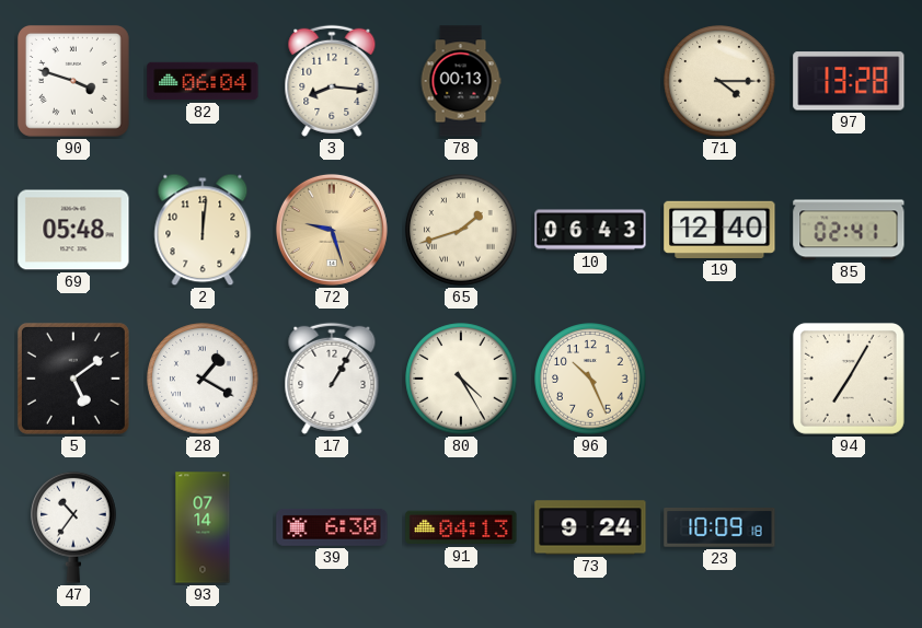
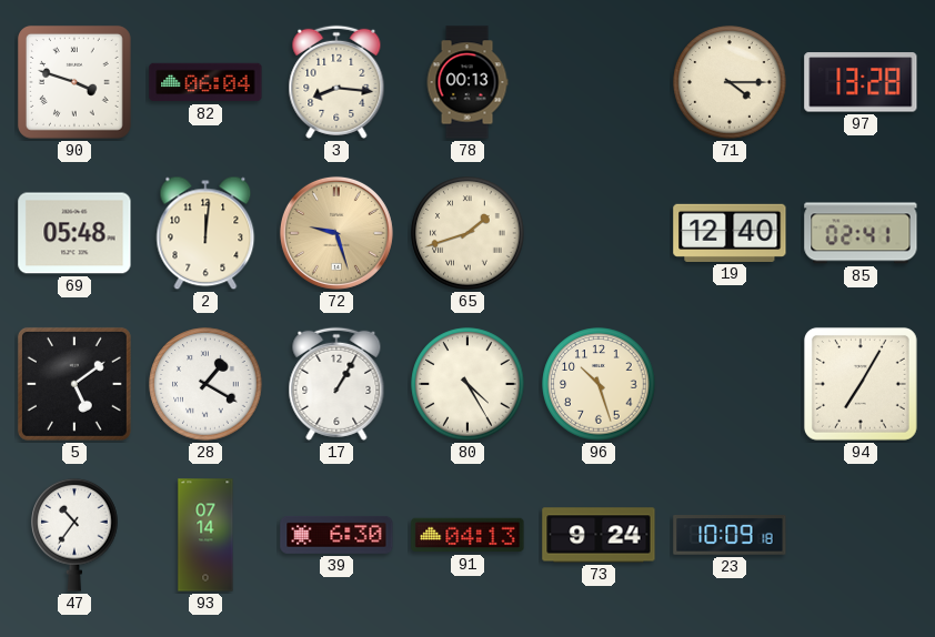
10: 06:43 -> none (590, 230)
96: 10:26 -> 10:27 (599, 384)
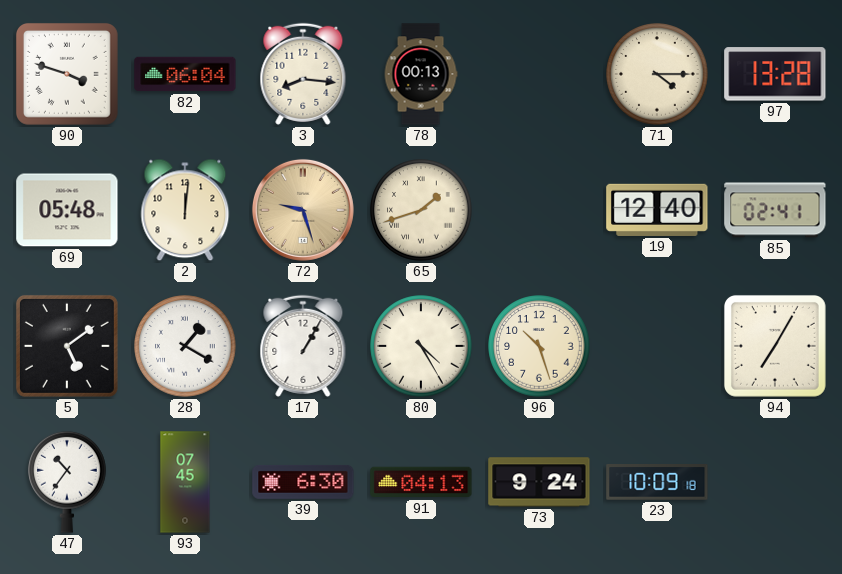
93: 07:14 -> 07:45 (185, 482)
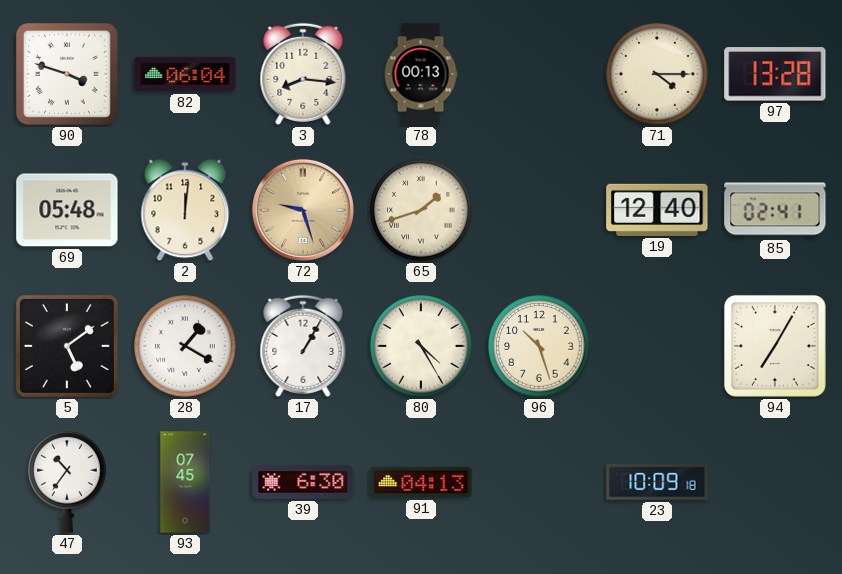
73: 9:24 -> none (539, 482)
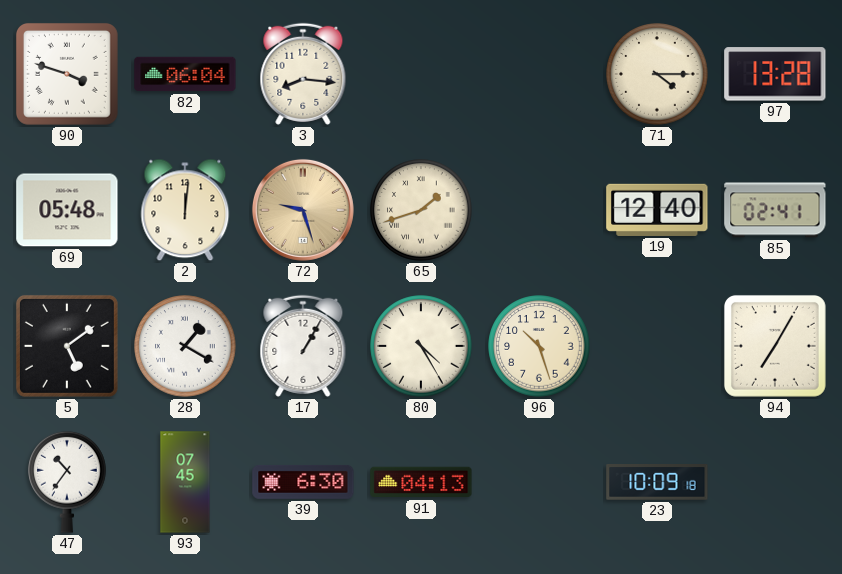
78: 00:13 -> none (421, 74)
